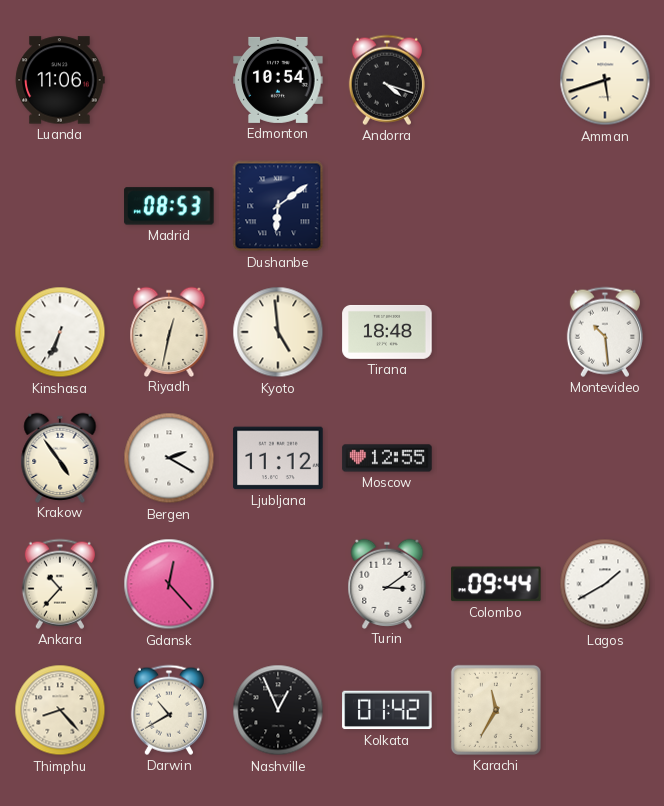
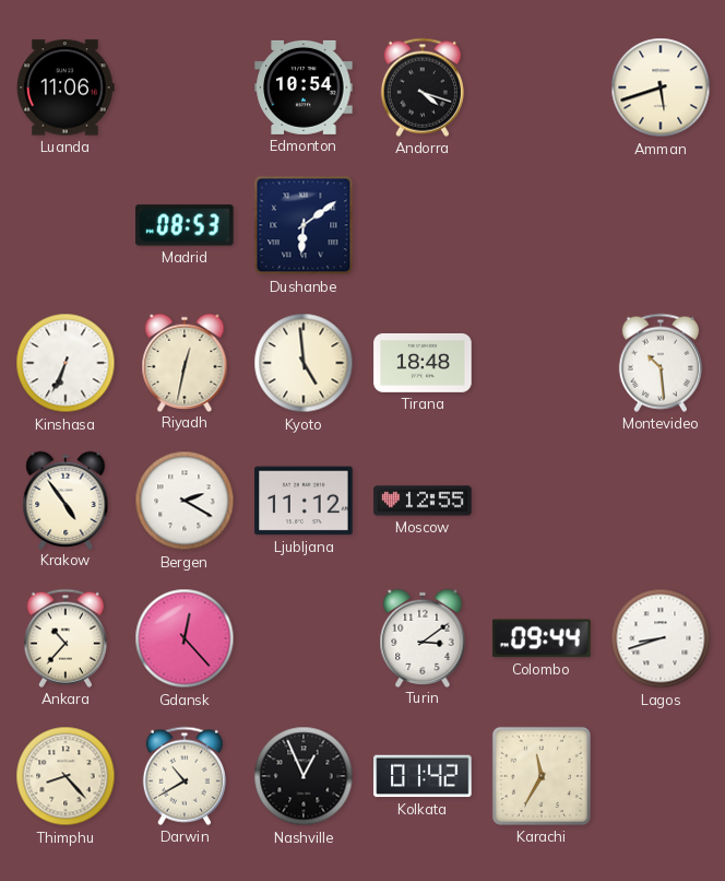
Lagos: 1:40 -> 8:42 (661, 638)
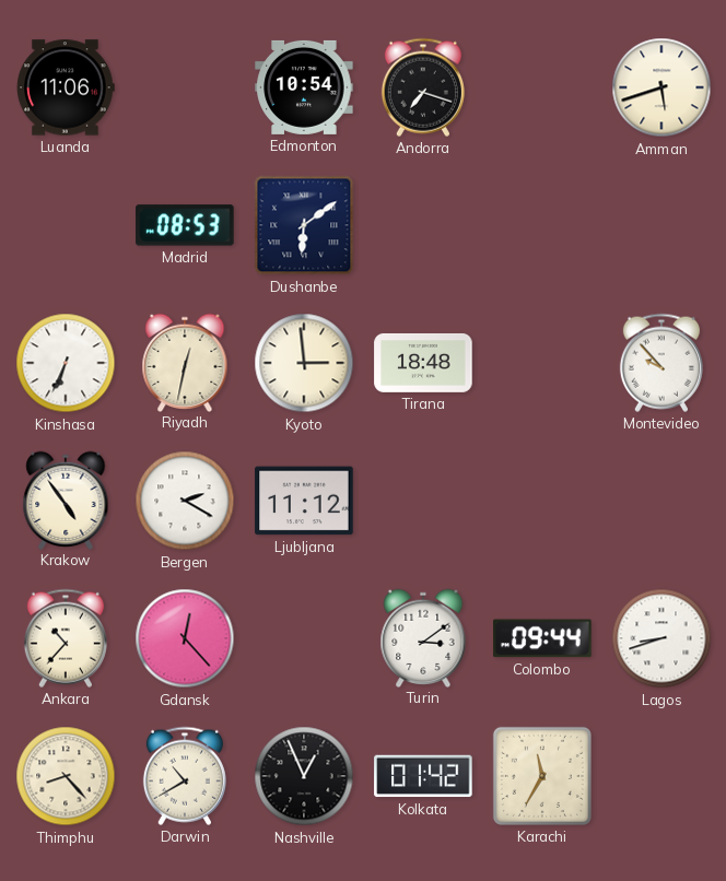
Andorra: 4:18 -> 7:18 (423, 87)
Kyoto: 4:59 -> 2:59 (304, 363)
Montevideo: 10:29 -> 9:53 (661, 363)
Moscow: 12:55 -> none (423, 501)
